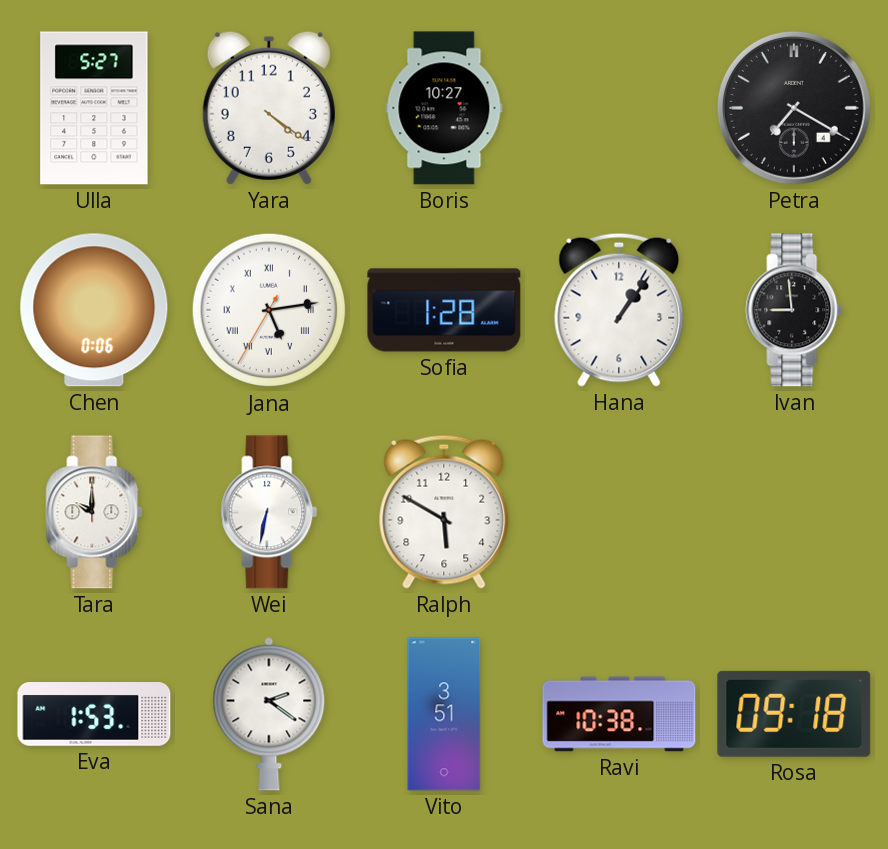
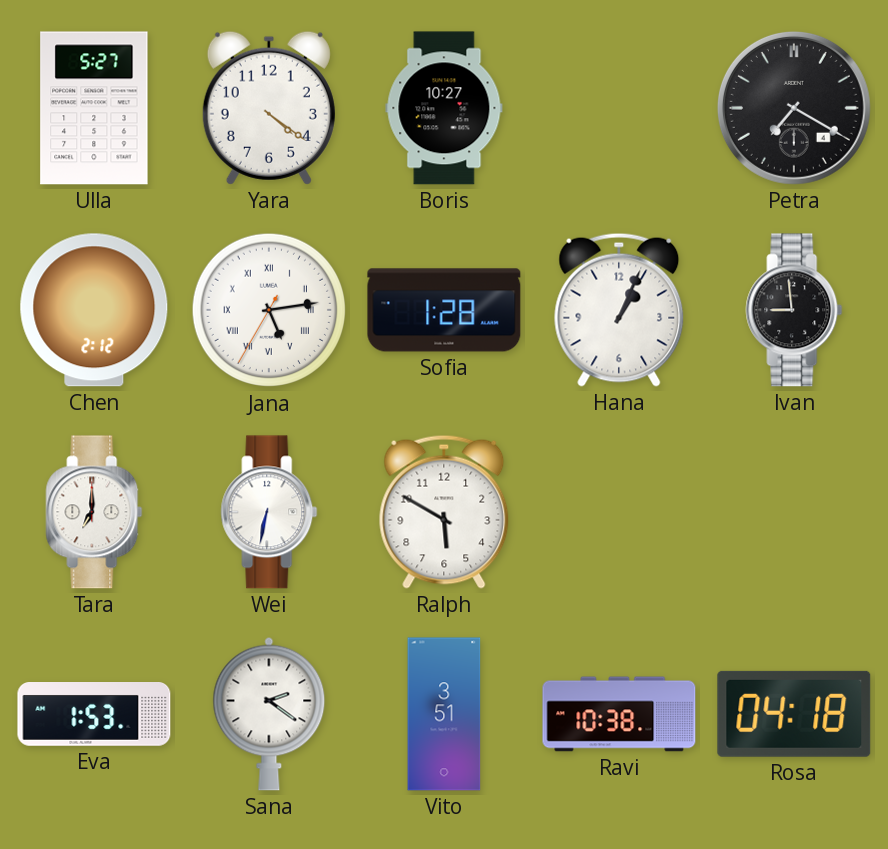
Chen: 0:06 -> 2:12 (94, 310)
Hana: 1:06 -> 1:04 (619, 310)
Tara: 10:00 -> 7:00 (94, 512)
Rosa: 09:18 -> 04:18 (794, 714)
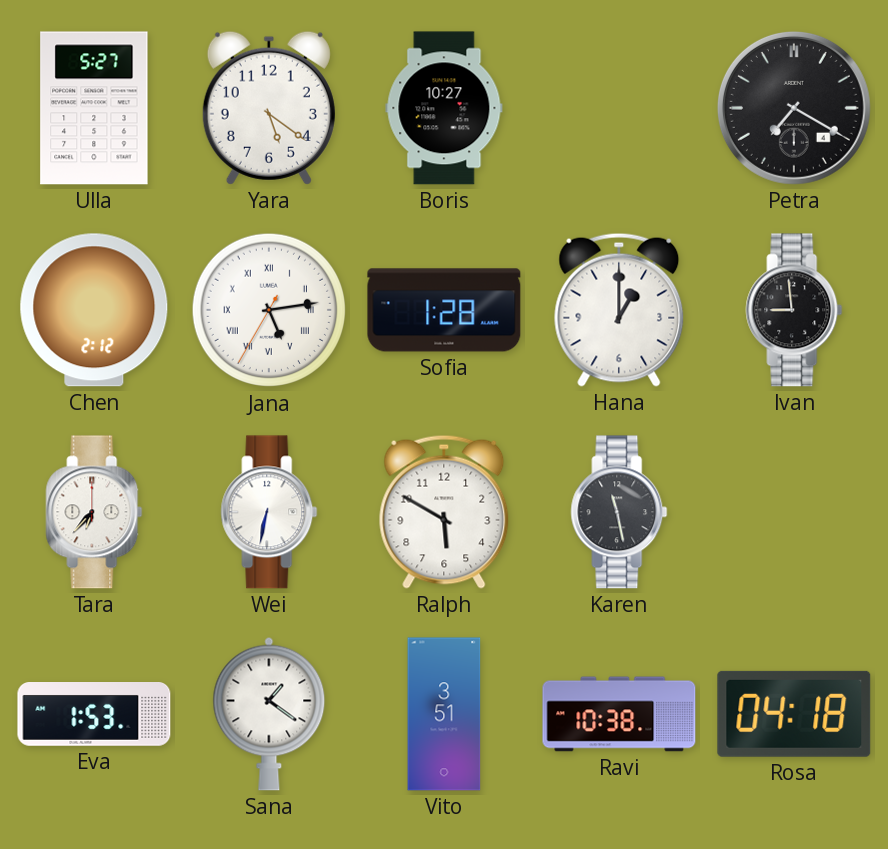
Yara: 4:21 -> 5:21 (269, 108)
Hana: 1:04 -> 1:00 (619, 310)
Tara: 7:00 -> 6:37 (94, 512)
Karen: none -> 11:28 (619, 512)
Sana: 2:21 -> 1:21 (269, 714)
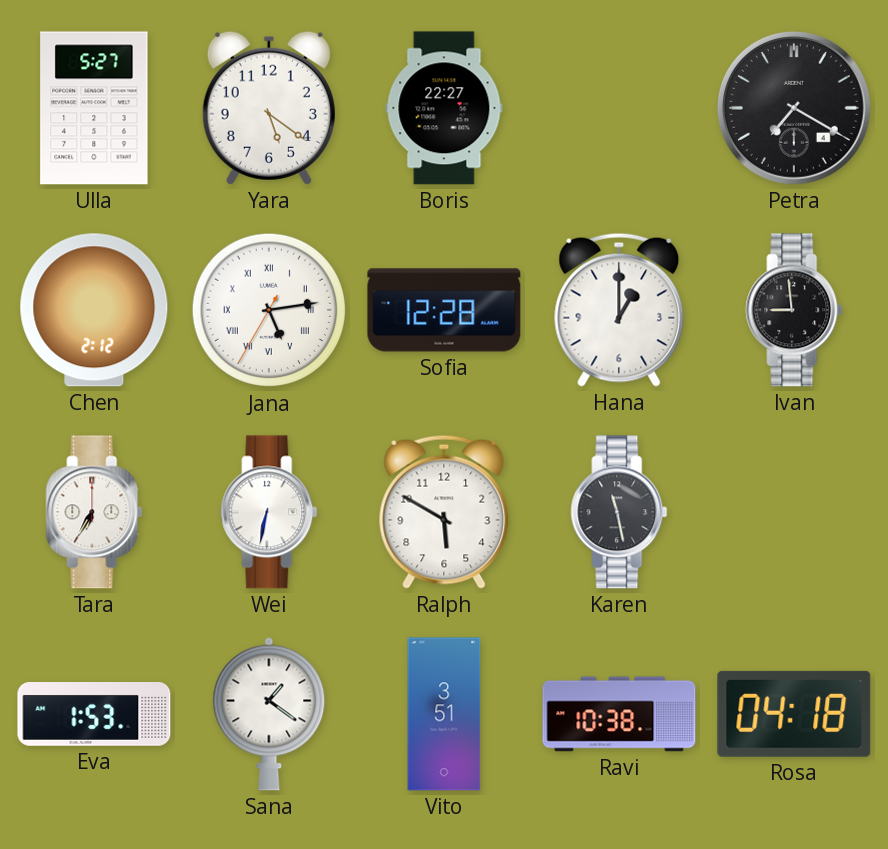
Boris: 10:27 -> 22:27 (444, 108)
Sofia: 1:28 -> 12:28 (444, 310)
Tara: 6:37 -> 6:35 (94, 512)
